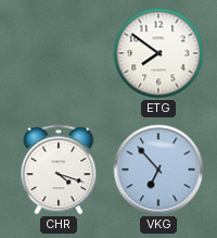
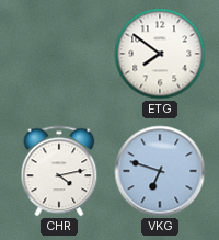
CHR: 4:18 -> 4:13 (59, 171)
VKG: 6:53 -> 6:48 (160, 171)
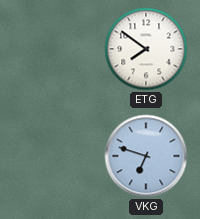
CHR: 4:13 -> none (59, 171)
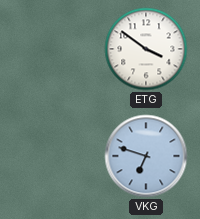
ETG: 7:51 -> 3:51 (146, 49)
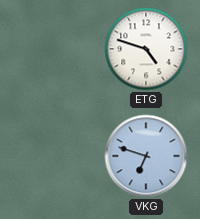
ETG: 3:51 -> 4:48 (146, 49)
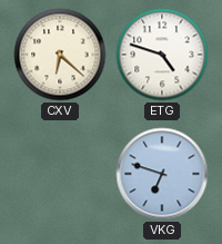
CXV: none -> 6:22 (60, 55)
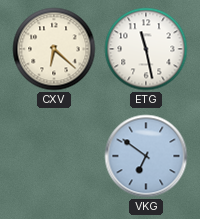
ETG: 4:48 -> 11:28 (146, 49)
VKG: 6:48 -> 6:51 (146, 156)
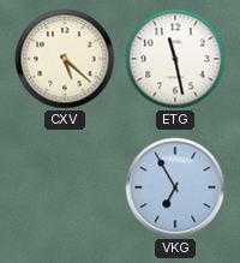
CXV: 6:22 -> 5:22 (65, 59)
VKG: 6:51 -> 6:55 (175, 187)
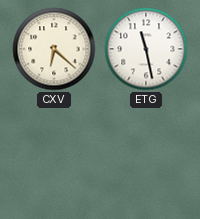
CXV: 5:22 -> 6:22 (54, 49)
VKG: 6:55 -> none (175, 187)
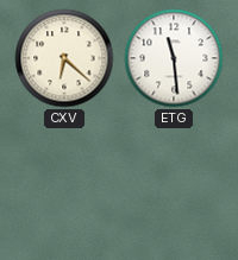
ETG: 11:28 -> 11:29 (174, 58)
